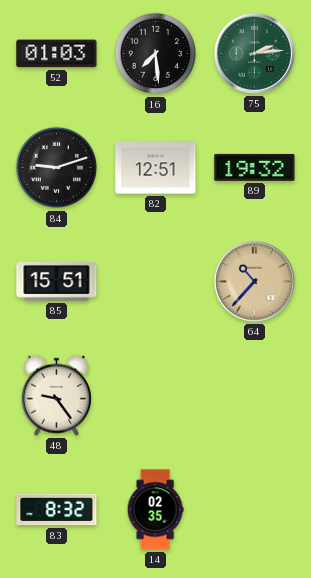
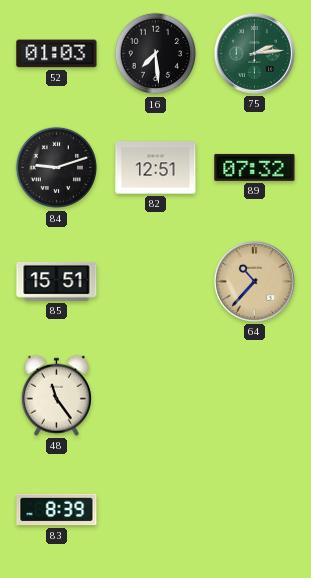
89: 19:32 -> 07:32 (255, 167)
48: 9:24 -> 11:24 (56, 395)
83: 8:32 -> 8:39 (57, 510)
14: 02:35 -> none (155, 510)
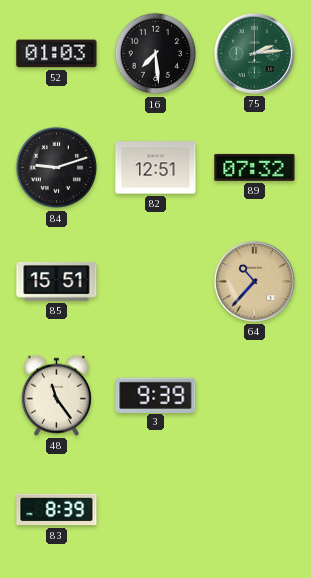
3: none -> 9:39 (156, 395)
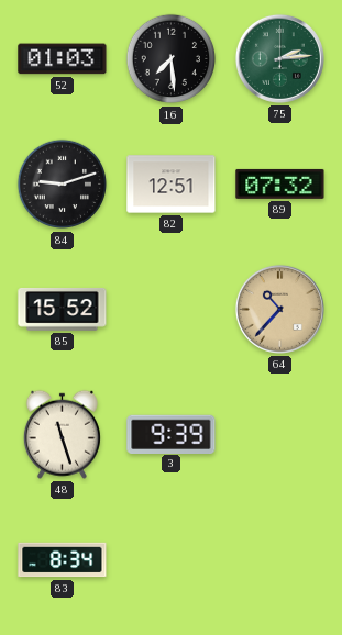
85: 15:51 -> 15:52 (63, 309)
48: 11:24 -> 11:27 (62, 434)
83: 8:39 -> 8:34 (63, 560)
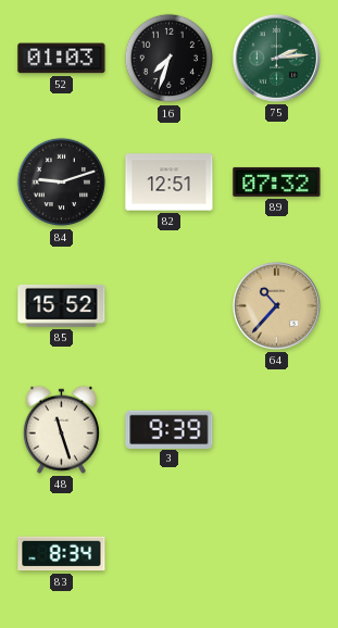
16: 7:29 -> 7:33 (170, 59)
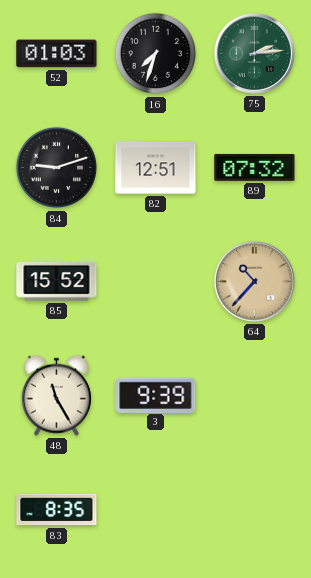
48: 11:27 -> 11:25 (56, 395)
83: 8:34 -> 8:35 (57, 510)
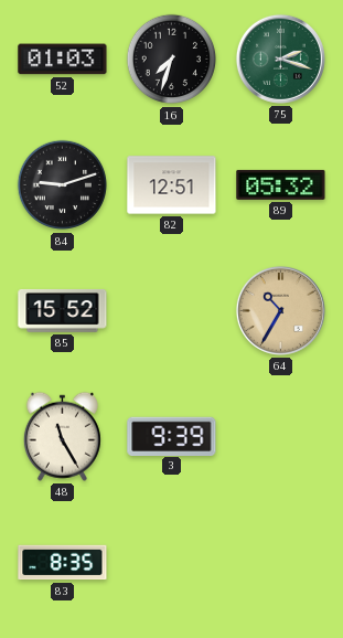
75: 2:14 -> 2:18 (280, 59)
89: 07:32 -> 05:32 (281, 184)
64: 10:37 -> 10:35 (280, 310)
